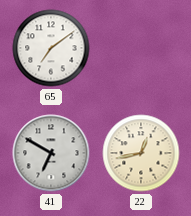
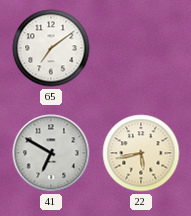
22: 12:43 -> 5:43 (141, 153)
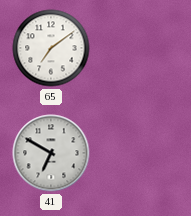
22: 5:43 -> none (141, 153)
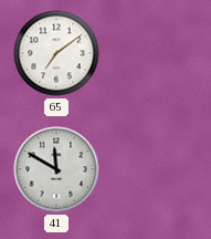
41: 6:50 -> 11:50 (56, 169)
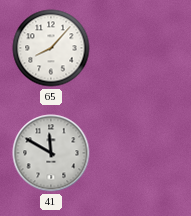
65: 7:09 -> 8:07 (51, 48)
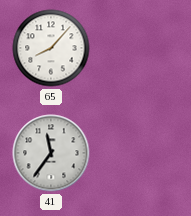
41: 11:50 -> 11:36 (51, 153)
